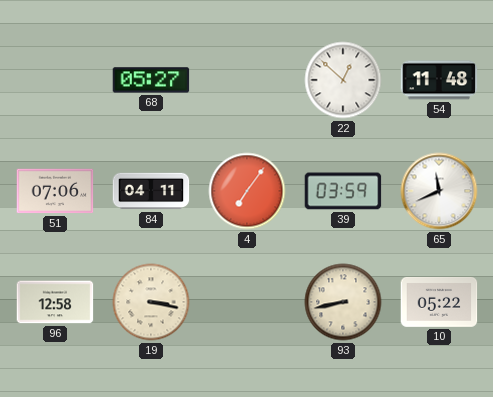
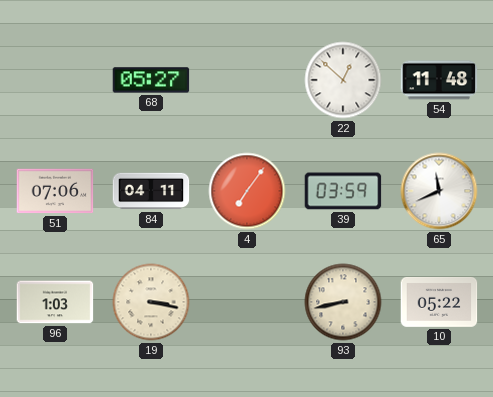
96: 12:58 -> 1:03 (55, 302)
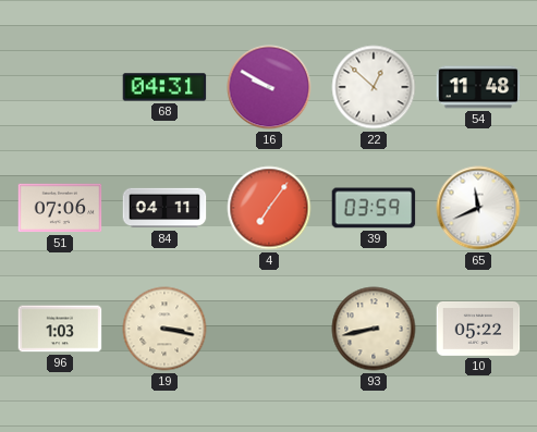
68: 05:27 -> 04:31 (164, 87)
16: none -> 9:50 (269, 87)
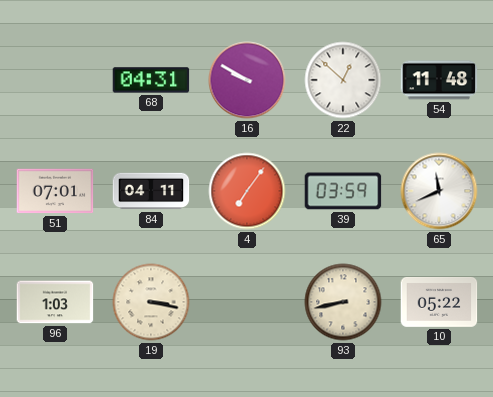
51: 07:06 -> 07:01 (55, 191)
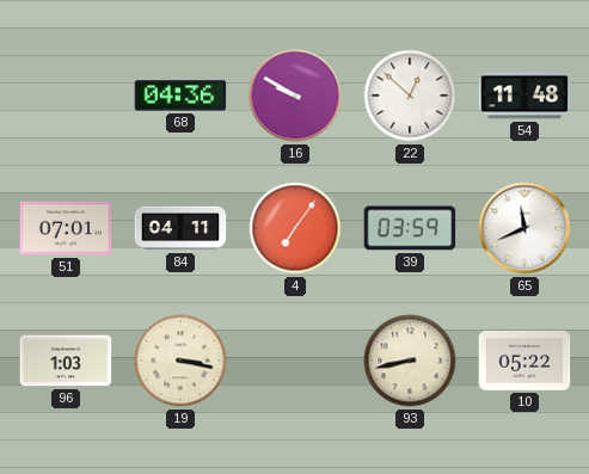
68: 04:31 -> 04:36 (180, 96)
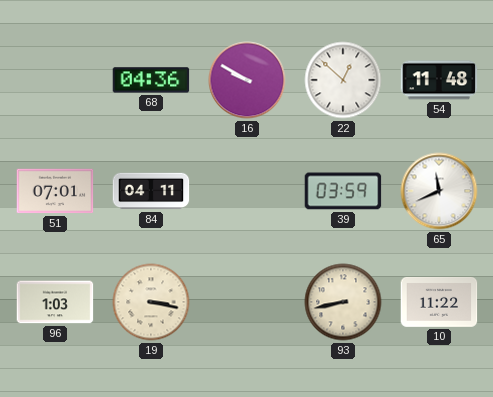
4: 7:06 -> none (295, 228)
10: 05:22 -> 11:22 (439, 302)
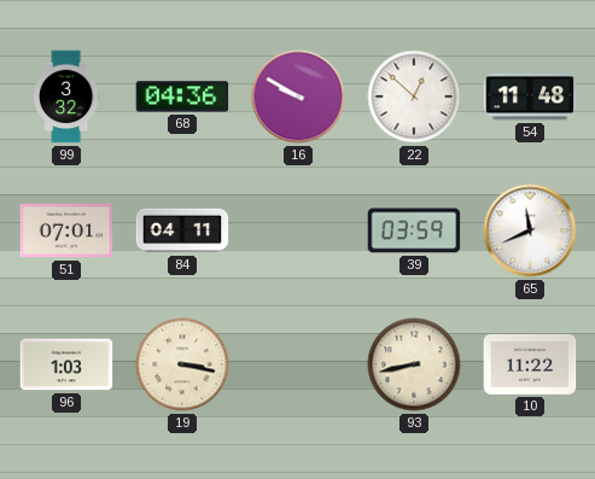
99: none -> 3:32 (68, 97)
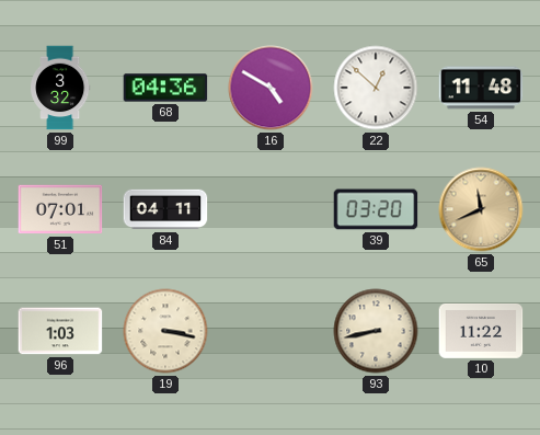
16: 9:50 -> 4:50 (271, 88)
39: 03:59 -> 03:20 (376, 209)
65 dial: white -> champagne (481, 209)
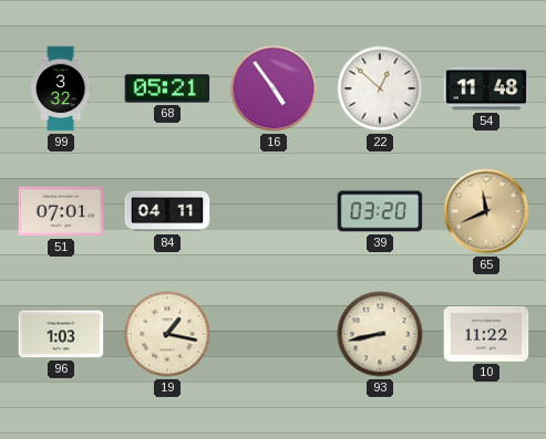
68: 04:36 -> 05:21 (167, 88)
16: 4:50 -> 4:54 (274, 88)
19: 3:17 -> 1:17 (167, 334)
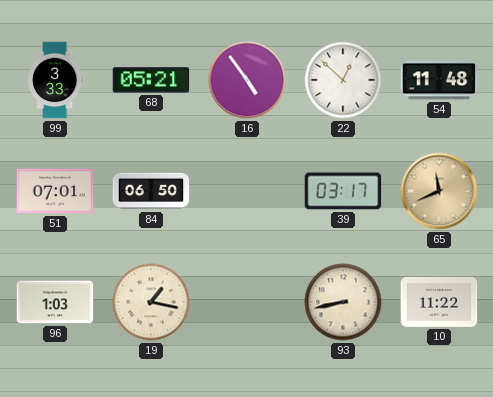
99: 3:32 -> 3:33 (56, 80)
84: 04:11 -> 06:50 (151, 191)
39: 03:20 -> 03:17 (343, 191)
